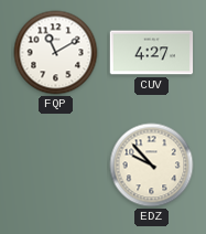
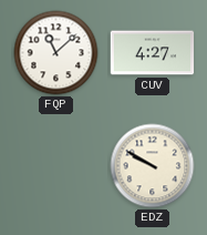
FQP: 11:10 -> 11:08 (56, 53)
EDZ: 9:53 -> 9:50 (153, 166)
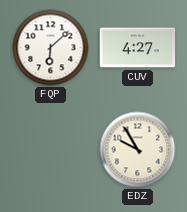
FQP: 11:08 -> 6:08 (51, 48)
EDZ: 9:50 -> 9:55 (138, 150)
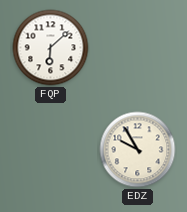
CUV: 4:27 -> none (138, 48)
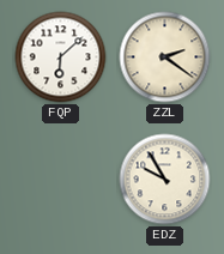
ZZL: none -> 2:21 (165, 58)
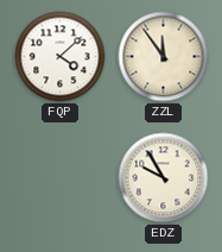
FQP: 6:08 -> 4:08 (61, 57)
ZZL: 2:21 -> 11:54 (164, 57)
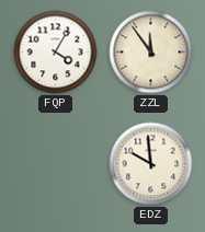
FQP: 4:08 -> 4:05 (56, 53)
EDZ: 9:55 -> 9:59 (151, 164)
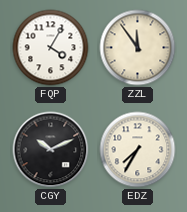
CGY: none -> 10:11 (51, 150)
EDZ: 9:59 -> 7:35 (138, 150)
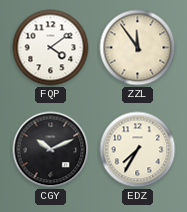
FQP: 4:05 -> 4:09 (51, 48)
